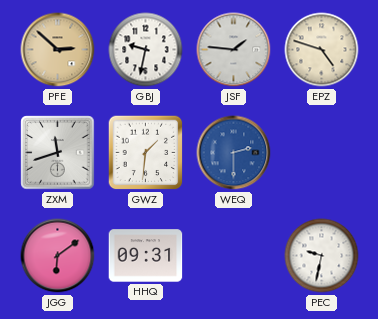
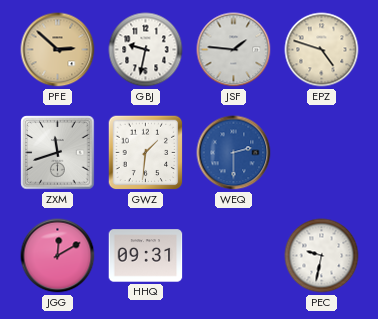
JGG: 6:09 -> 12:10 (58, 256)
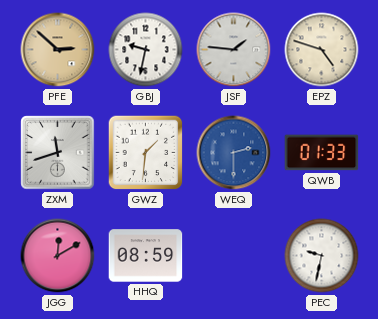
QWB: none -> 01:33 (322, 153)
HHQ: 09:31 -> 08:59 (146, 256)
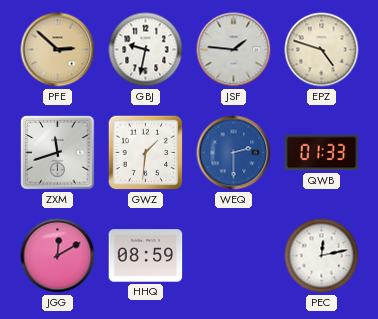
PEC: 9:32 -> 12:13 (322, 256)
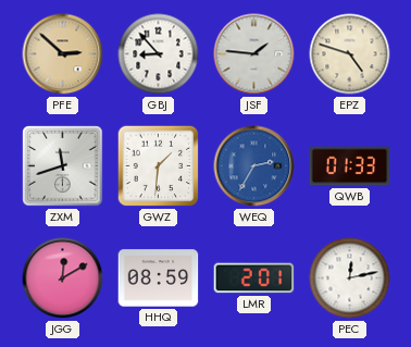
GBJ: 9:32 -> 8:53 (159, 54)
WEQ: 2:30 -> 2:35 (254, 166)
LMR: none -> 2:01 (254, 278)
